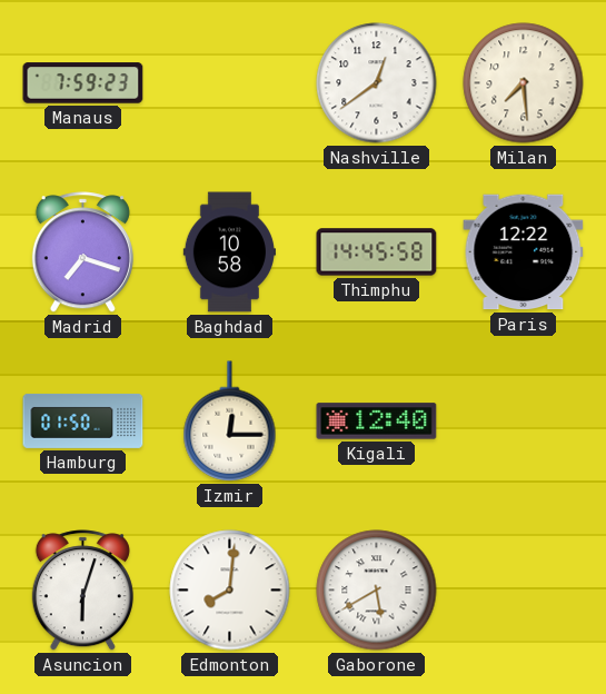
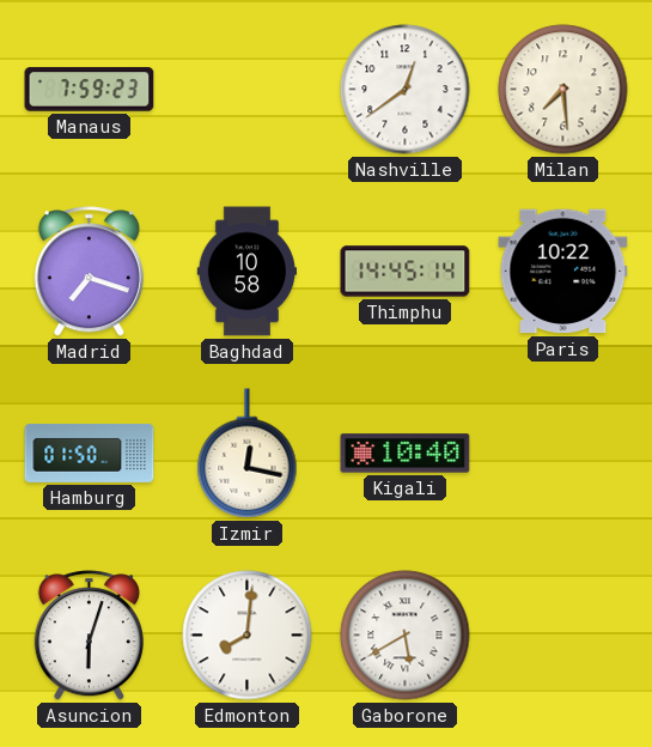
Thimphu: 14:45:58 -> 14:45:14 (406, 272)
Paris: 12:22 -> 10:22 (563, 272)
Izmir: 12:15 -> 12:17 (248, 454)
Kigali: 12:40 -> 10:40 (406, 454)
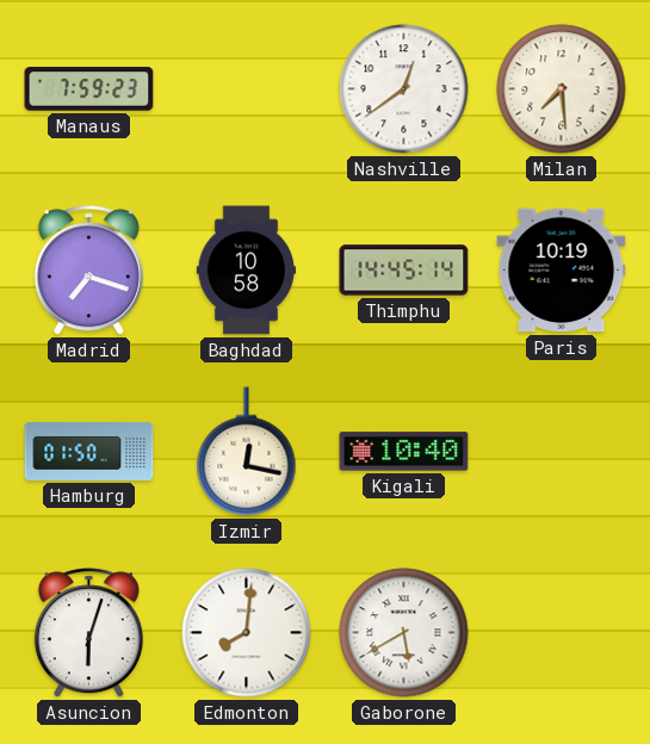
Paris: 10:22 -> 10:19 (562, 271)
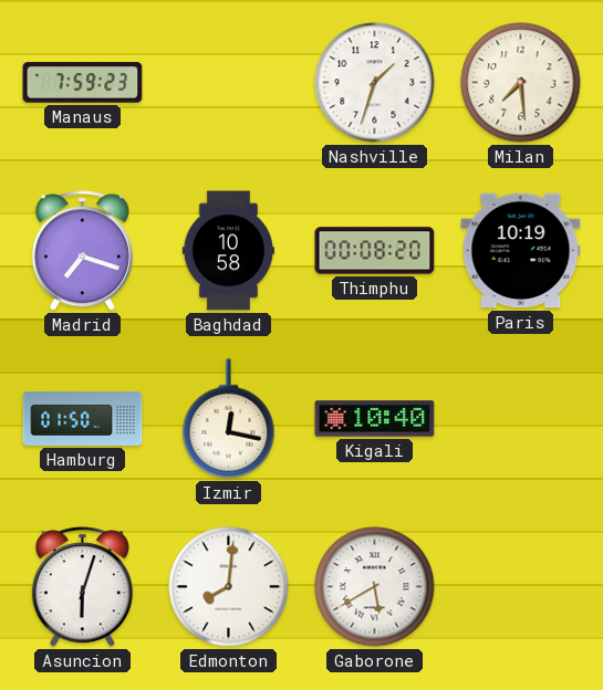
Nashville: 12:39 -> 1:33 (375, 83)
Thimphu: 14:45 -> 00:08 (375, 251)
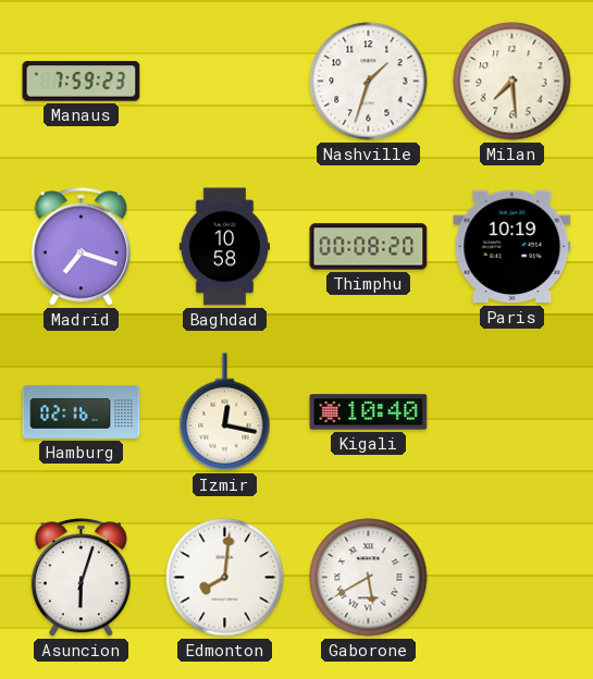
Hamburg: 01:50 -> 02:16 (82, 411)
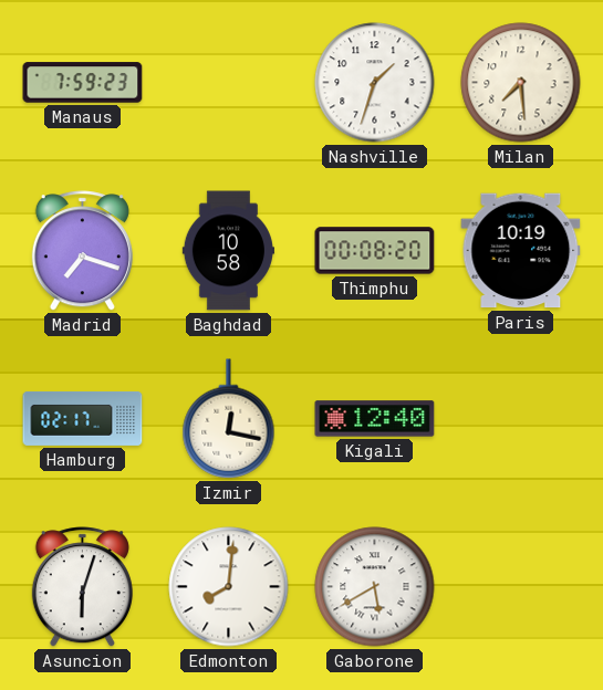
Hamburg: 02:16 -> 02:17 (83, 418)
Kigali: 10:40 -> 12:40 (375, 419)
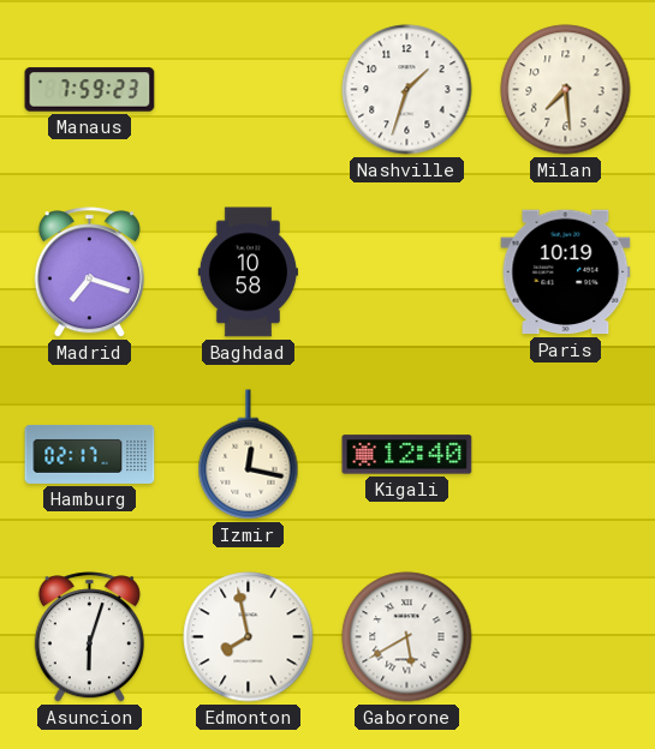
Thimphu: 00:08 -> none (375, 251)
Edmonton: 8:01 -> 7:58 (249, 637)
